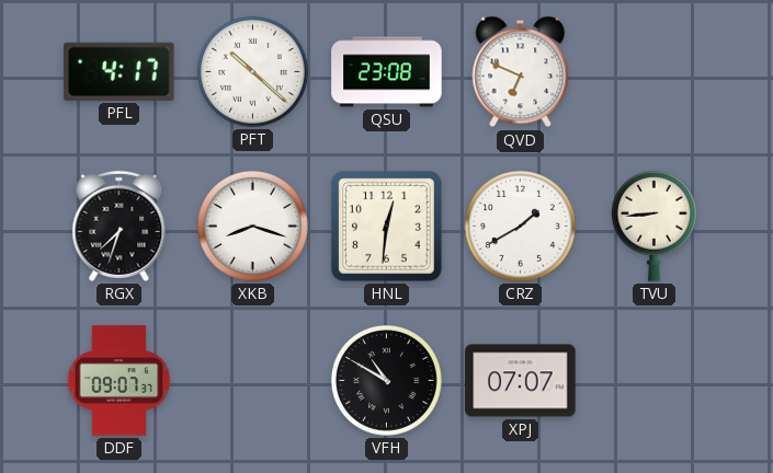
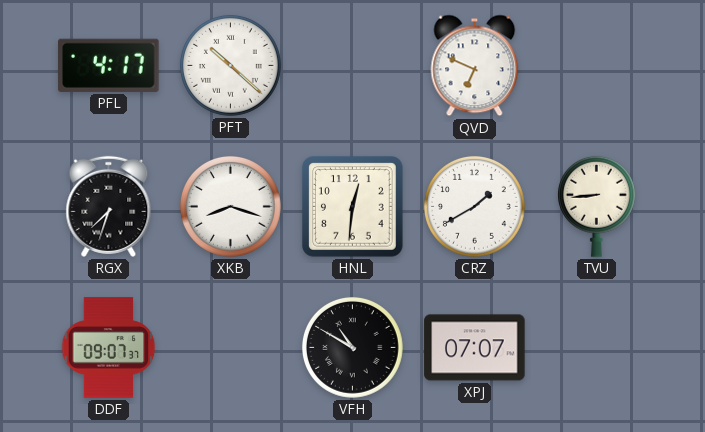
QSU: 23:08 -> none (387, 72)
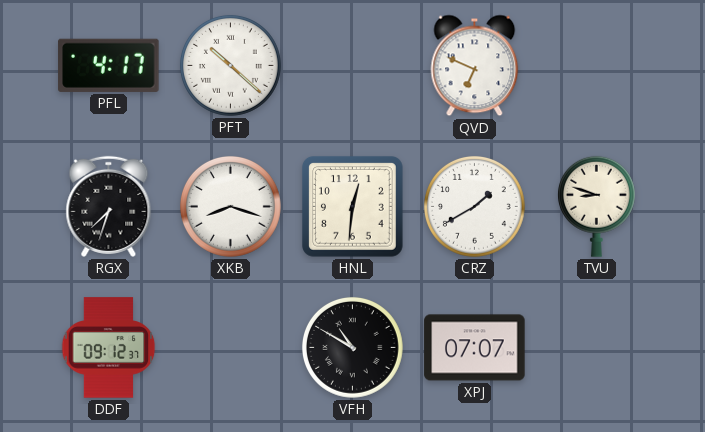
TVU: 8:44 -> 8:48 (596, 206)
DDF: 09:07 -> 09:12 (109, 348)
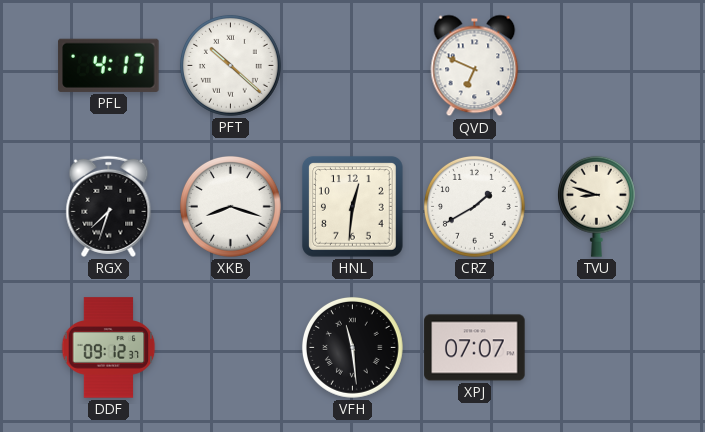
VFH: 10:50 -> 11:29 (352, 347)
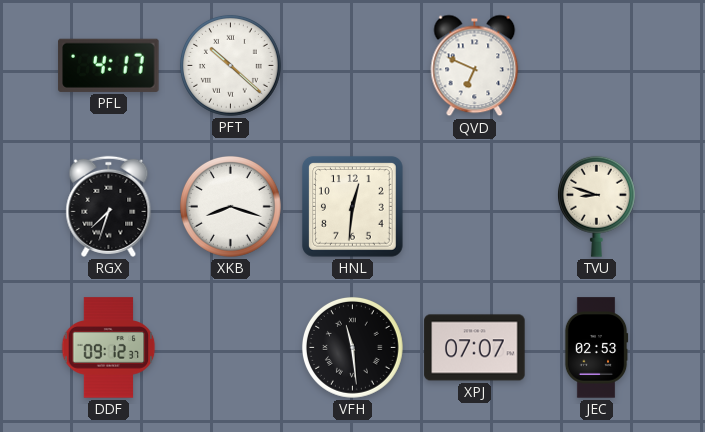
CRZ: 1:40 -> none (474, 206)
JEC: none -> 02:53 (596, 348)
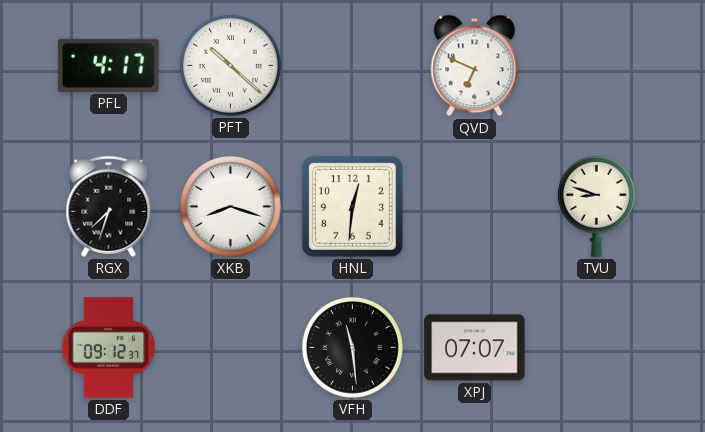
JEC: 02:53 -> none (596, 348)
